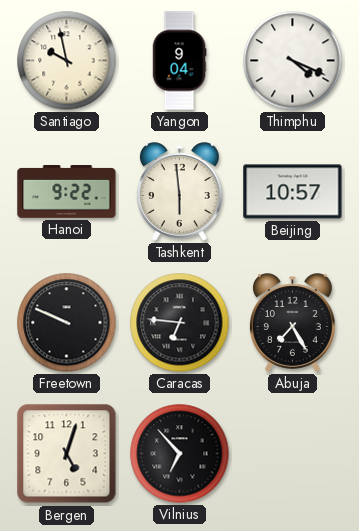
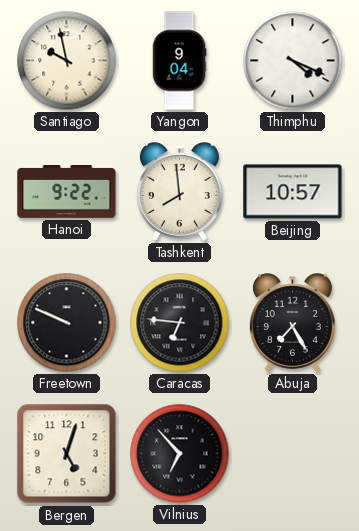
Tashkent: 5:59 -> 7:59 (180, 192)
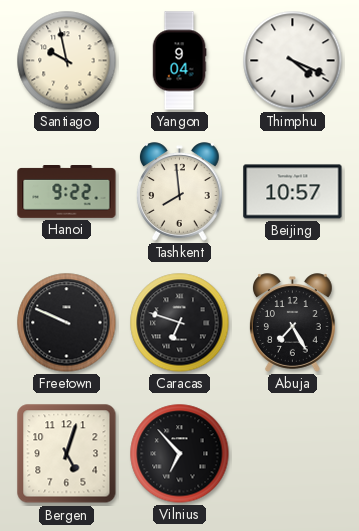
Caracas: 6:46 -> 6:48 (180, 323)
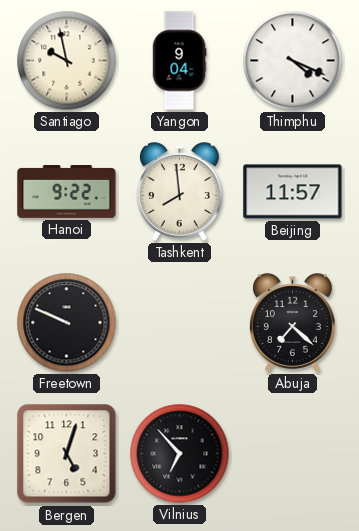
Beijing: 10:57 -> 11:57 (293, 192)
Caracas: 6:48 -> none (180, 323)
Abuja: 7:25 -> 7:22 (293, 323)
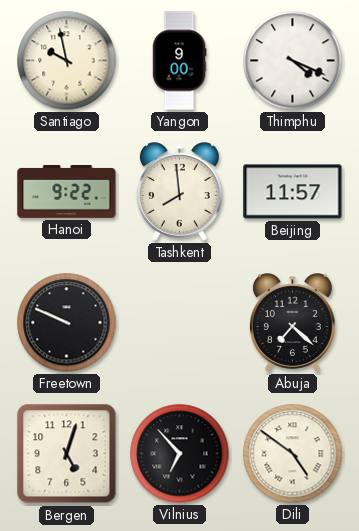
Yangon: 9:04 -> 9:00 (179, 61)
Dili: none -> 4:51 (293, 454)
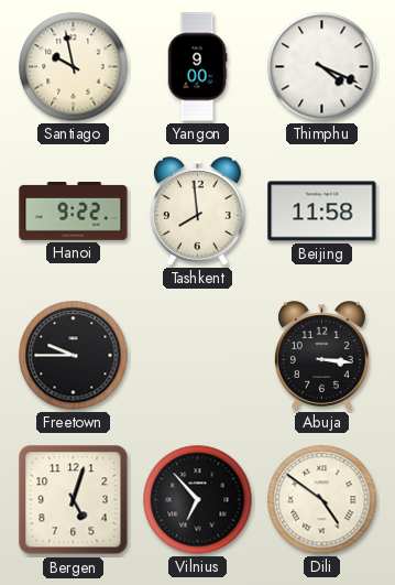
Beijing: 11:57 -> 11:58 (322, 212)
Freetown: 9:49 -> 9:45 (74, 356)
Abuja: 7:22 -> 3:16 (322, 356)
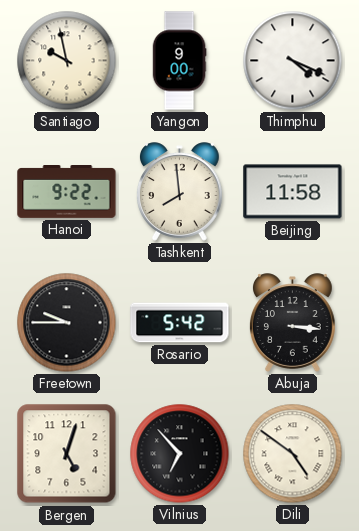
Rosario: none -> 5:42 (180, 323)
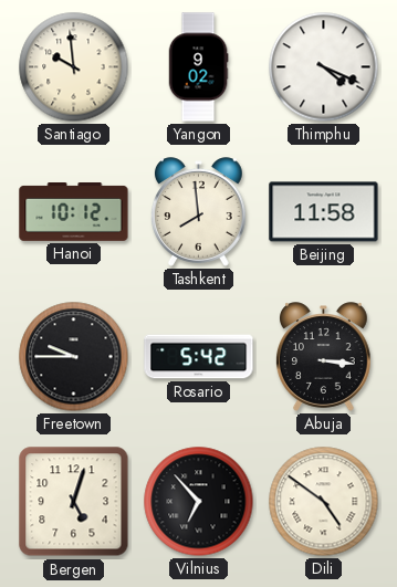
Santiago: 9:58 -> 9:59 (74, 67)
Yangon: 9:00 -> 9:02 (198, 67)
Hanoi: 9:22 -> 10:12 (74, 212)
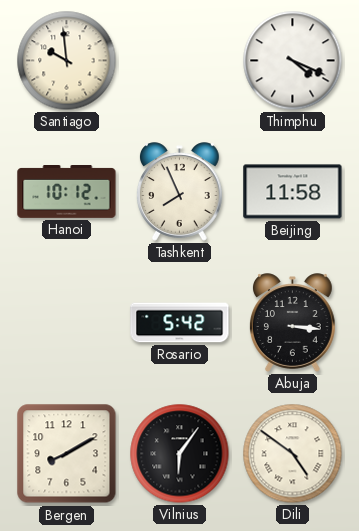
Yangon: 9:02 -> none (198, 67)
Tashkent: 7:59 -> 7:56 (180, 192)
Freetown: 9:45 -> none (74, 357)
Bergen: 5:03 -> 8:10 (67, 454)
Vilnius: 6:53 -> 6:06 (180, 454)
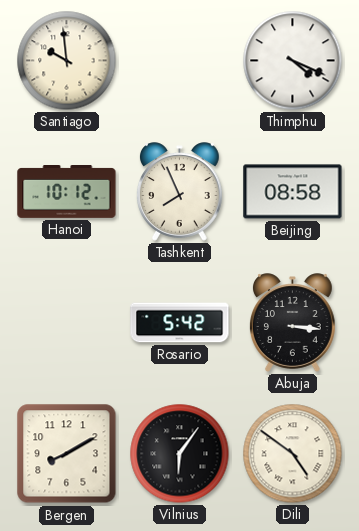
Beijing: 11:58 -> 08:58 (293, 192)
